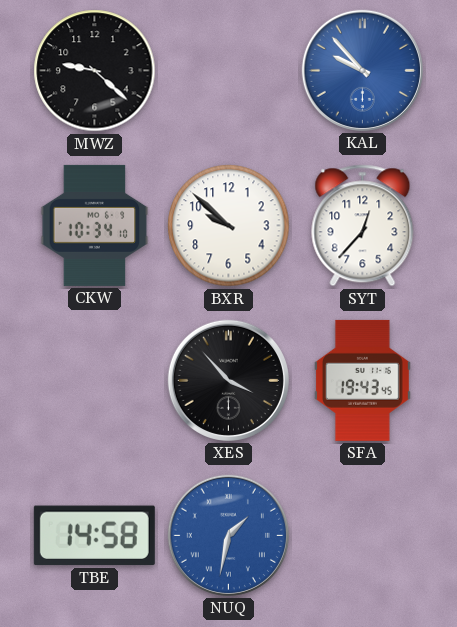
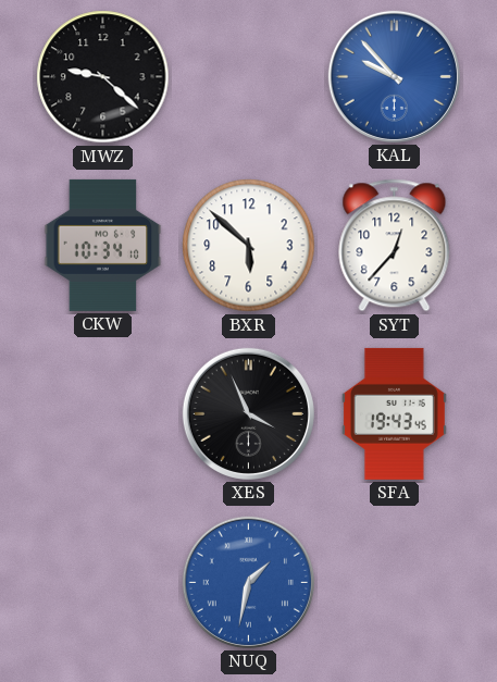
BXR: 9:52 -> 5:52 (249, 246)
XES: 3:53 -> 3:56 (248, 413)
TBE: 14:58 -> none (94, 536)
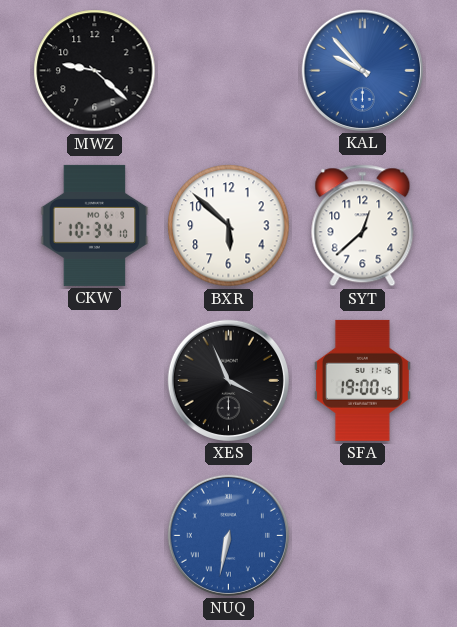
SYT: 12:37 -> 12:38 (363, 226)
SFA: 19:43 -> 19:00 (362, 380)
NUQ: 1:32 -> 6:32 (228, 535)
